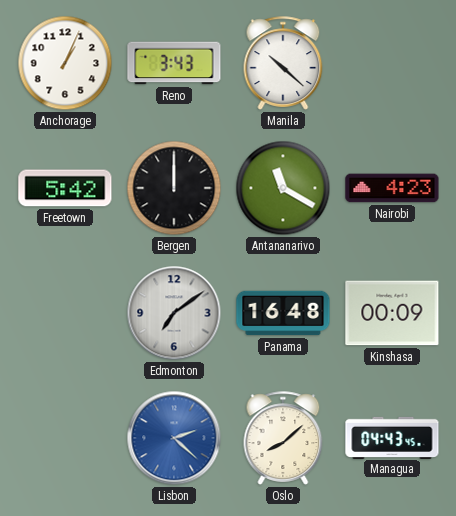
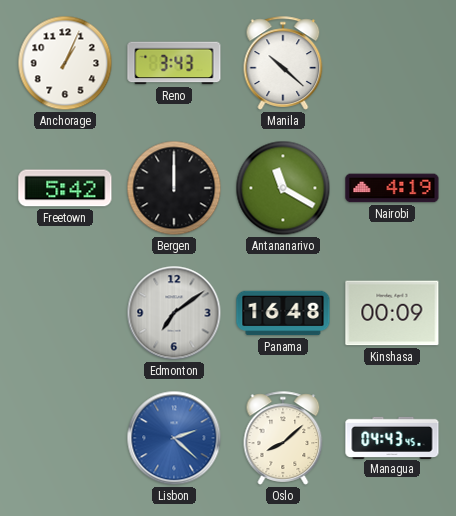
Nairobi: 4:23 -> 4:19 (392, 188)
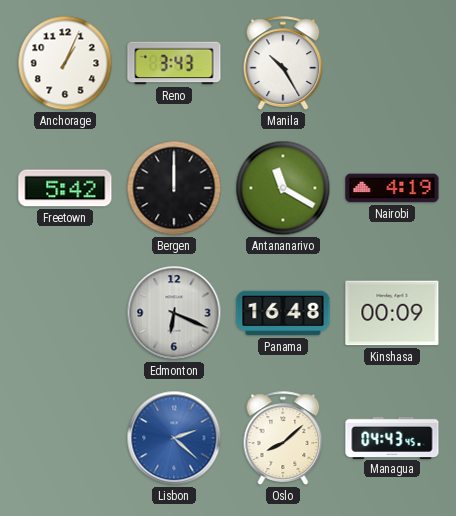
Manila: 10:22 -> 10:25 (283, 63)
Edmonton: 7:09 -> 6:19 (174, 313)
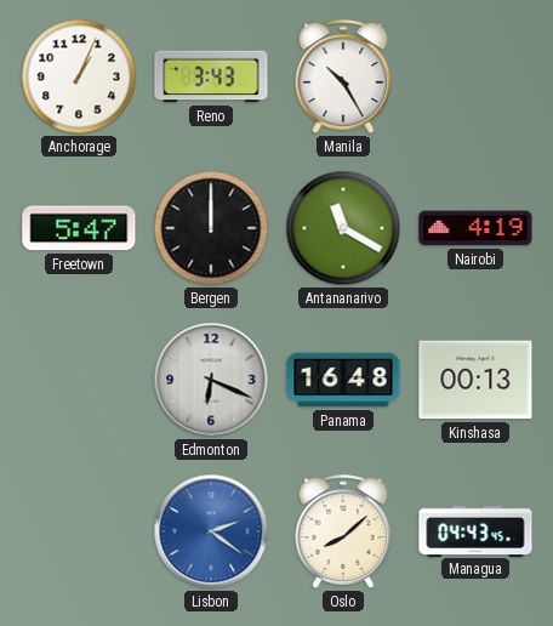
Freetown: 5:42 -> 5:47 (79, 228)
Kinshasa: 00:09 -> 00:13 (475, 380)
Lisbon: 2:22 -> 2:21 (211, 531)
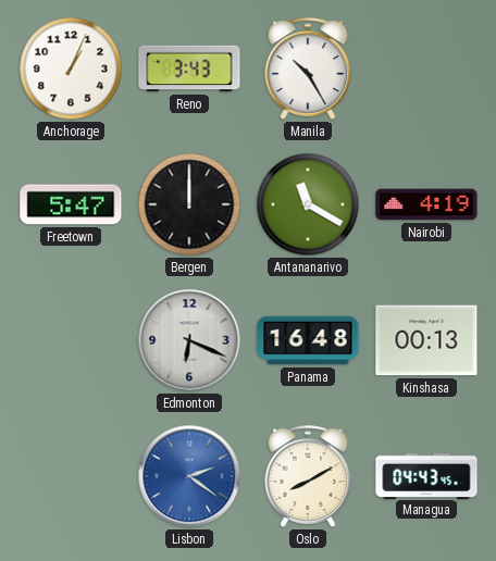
Oslo: 8:08 -> 8:10 (308, 476)
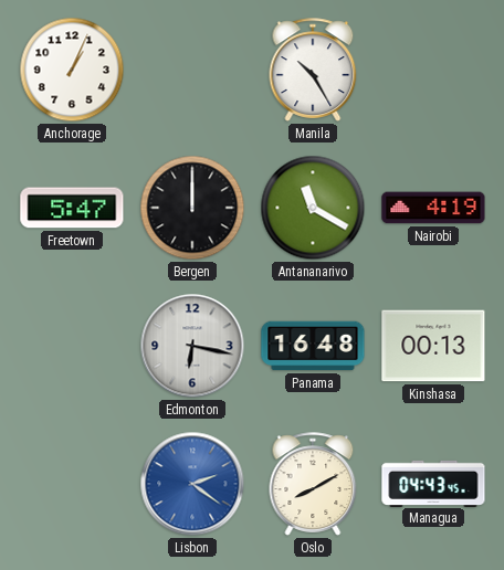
Reno: 3:43 -> none (189, 68)
Edmonton: 6:19 -> 6:17 (192, 346)
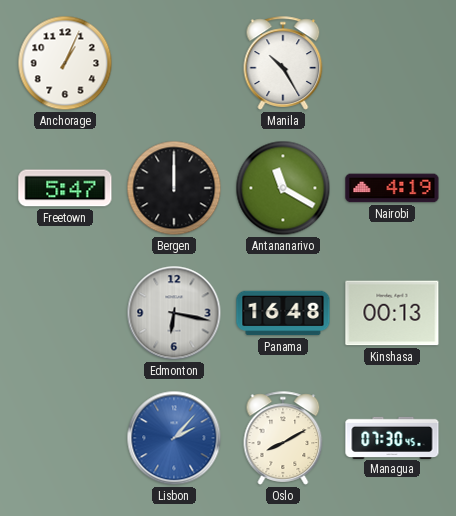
Lisbon: 2:21 -> 2:07 (174, 438)
Managua: 04:43 -> 07:30 (392, 437)
